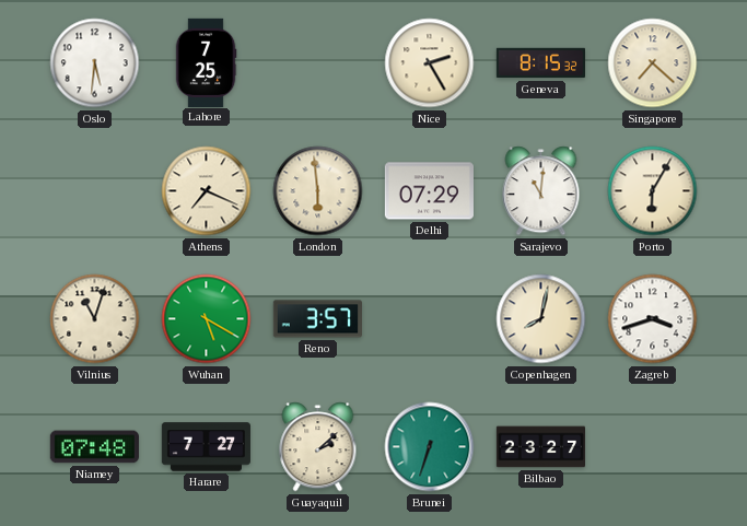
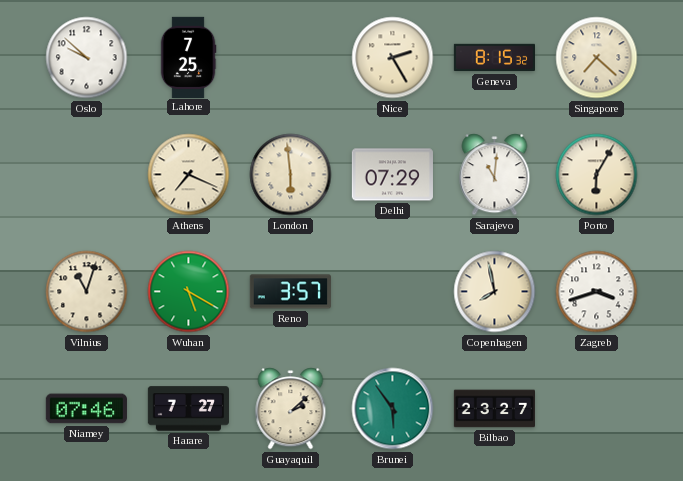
Oslo: 5:31 -> 9:52 (87, 58)
Copenhagen: 8:02 -> 7:58 (495, 292)
Niamey: 07:48 -> 07:46 (86, 409)
Brunei: 6:33 -> 5:54 (393, 409)
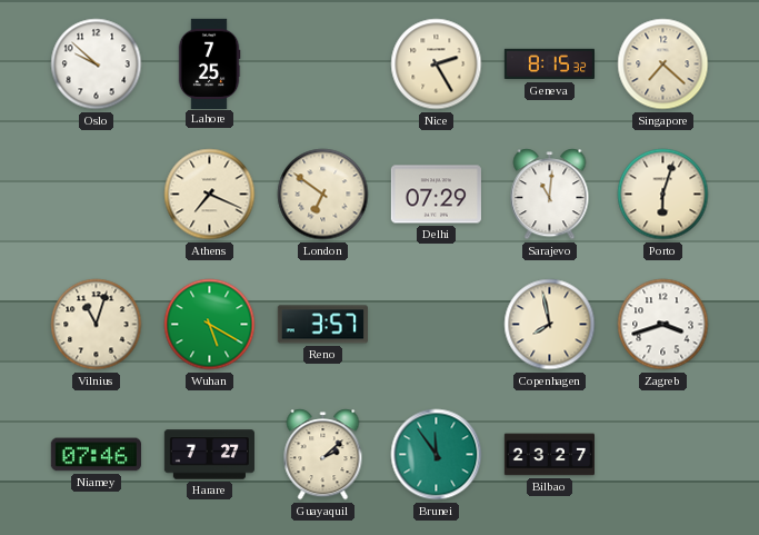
London: 5:59 -> 6:51 (323, 195)
Porto: 6:05 -> 6:03 (663, 195)
Brunei: 5:54 -> 11:54 (437, 455)
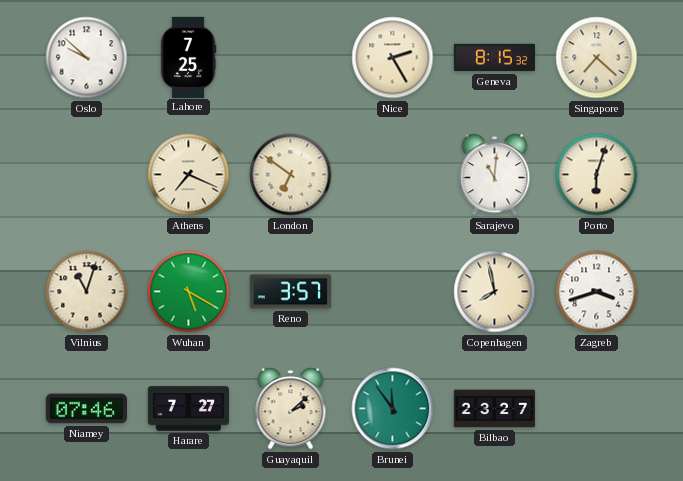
Delhi: 07:29 -> none (436, 195)
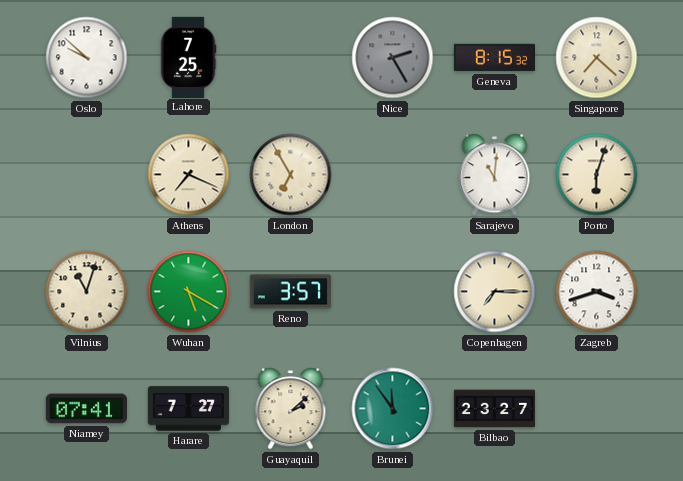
Nice dial: cream -> grey (393, 58)
London: 6:51 -> 6:55 (291, 175)
Copenhagen: 7:58 -> 7:15 (495, 292)
Niamey: 07:46 -> 07:41 (86, 409)
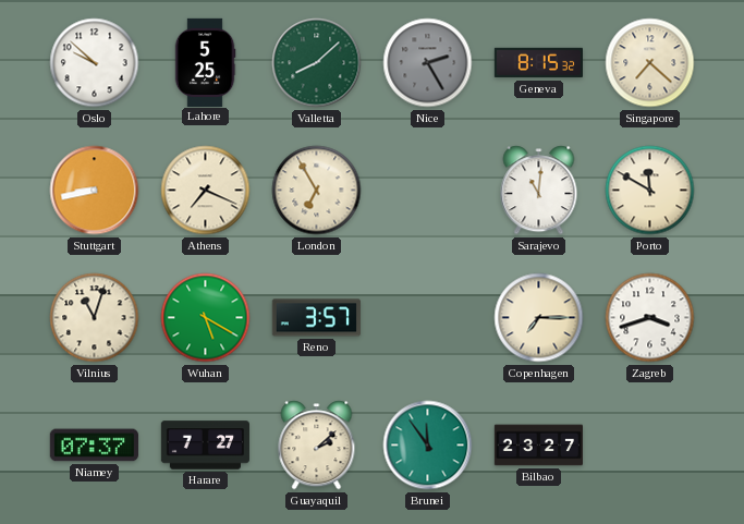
Lahore: 7:25 -> 5:25 (205, 62)
Valletta: none -> 8:08 (317, 63)
Stuttgart: none -> 8:43 (95, 191)
Porto: 6:03 -> 11:50 (650, 191)
Niamey: 07:41 -> 07:37 (94, 446)
